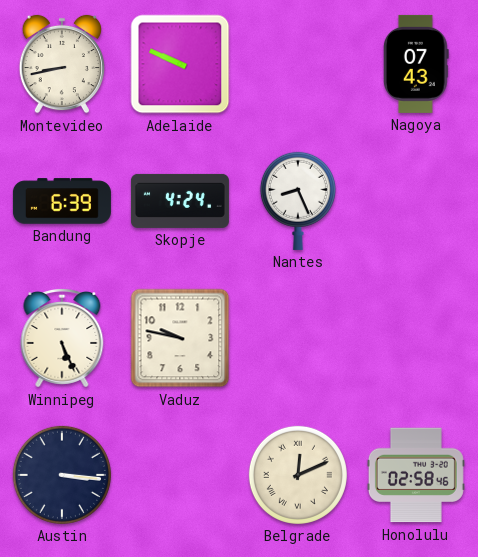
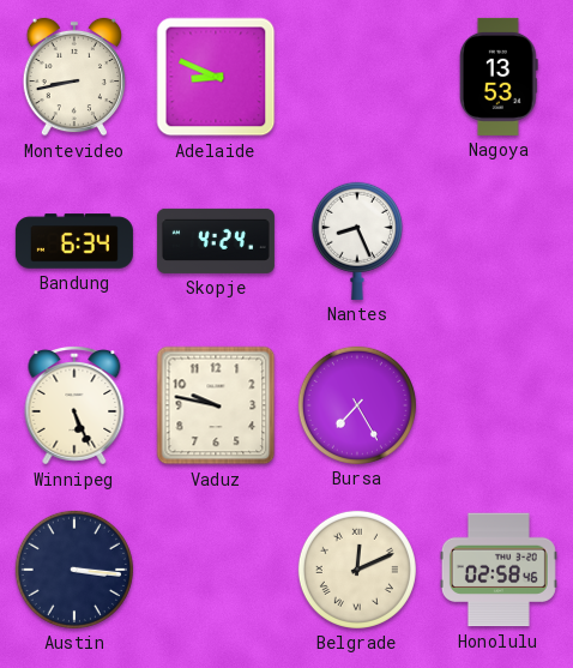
Adelaide: 9:49 -> 8:49 (216, 77)
Nagoya: 07:43 -> 13:53 (500, 77)
Bandung: 6:39 -> 6:34 (74, 241)
Bursa: none -> 7:25 (357, 405)
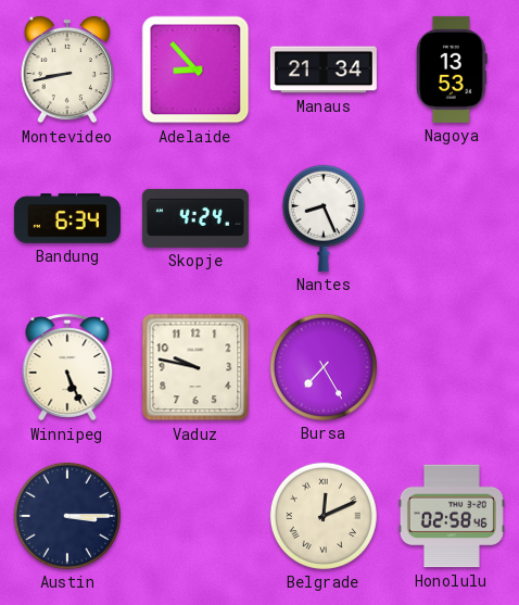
Adelaide: 8:49 -> 8:53 (195, 70)
Manaus: none -> 21:34 (324, 70)
Austin: 3:16 -> 3:15 (67, 516)
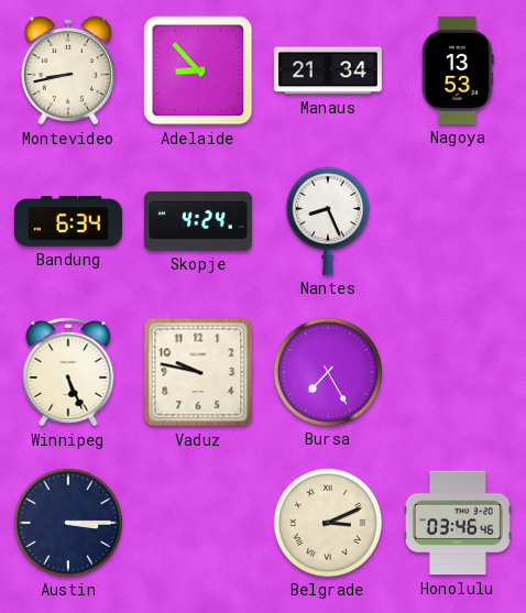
Belgrade: 12:11 -> 3:11 (328, 523)
Honolulu: 02:58 -> 03:46 (458, 523)
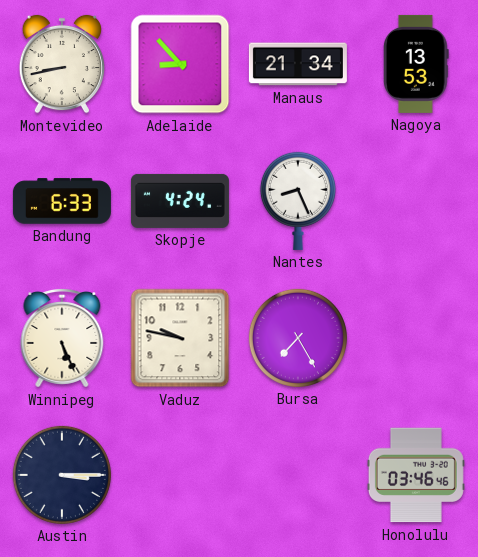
Bandung: 6:34 -> 6:33 (62, 201)
Belgrade: 3:11 -> none (328, 523)
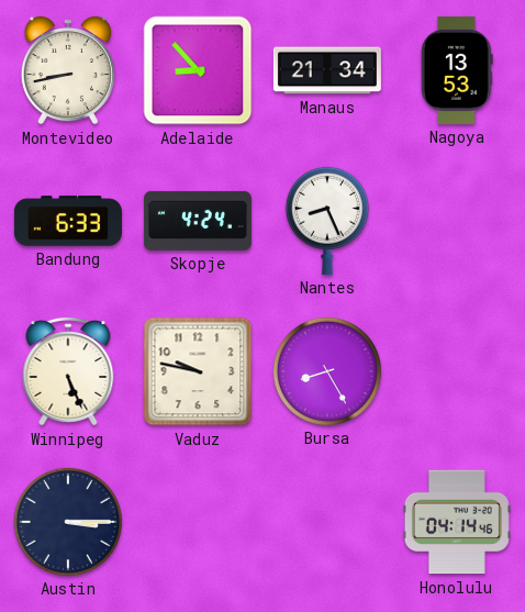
Bursa: 7:25 -> 8:25 (327, 371)
Honolulu: 03:46 -> 04:14 (457, 522)
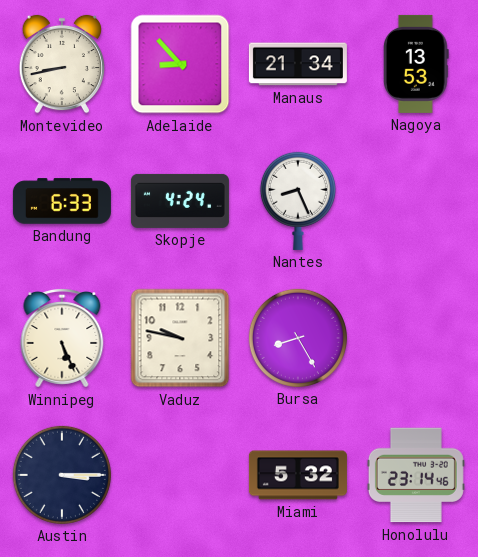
Miami: none -> 5:32 (298, 475)
Honolulu: 04:14 -> 23:14 (416, 475)
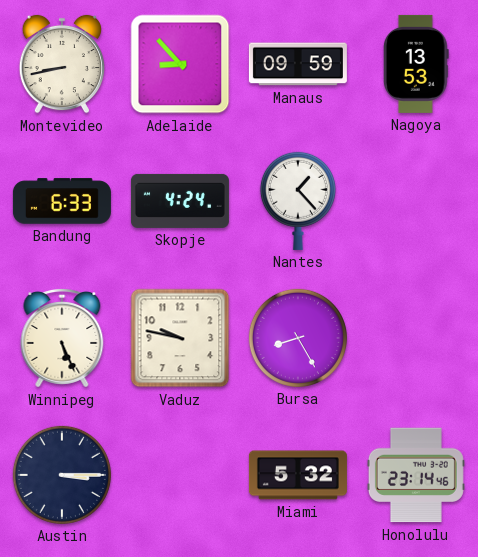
Manaus: 21:34 -> 09:59 (298, 64)
Nantes: 8:26 -> 1:23 (298, 201)
